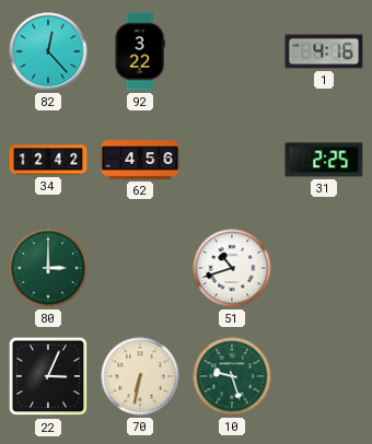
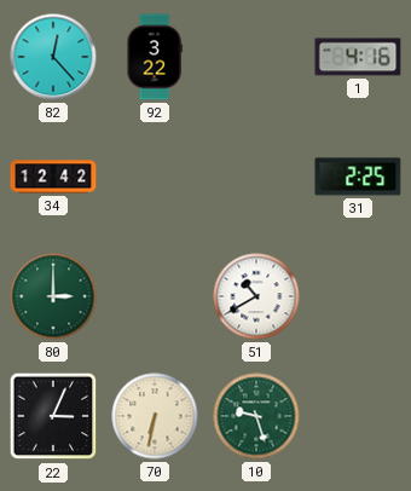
62: 4:56 -> none (140, 160)
51: 10:42 -> 10:40 (256, 296)
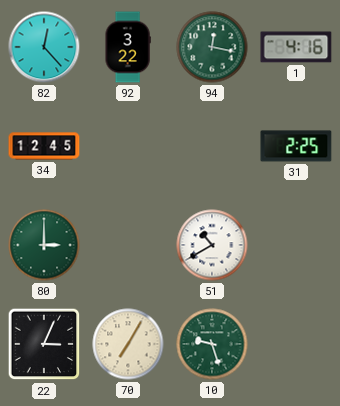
94: none -> 12:17 (212, 47)
34: 12:42 -> 12:45 (44, 146)
70: 6:32 -> 7:05 (128, 344)
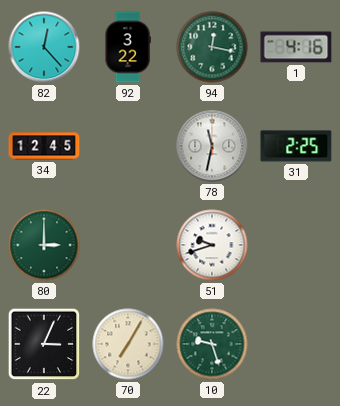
78: none -> 11:32 (212, 146)
51: 10:40 -> 9:42 (212, 245)
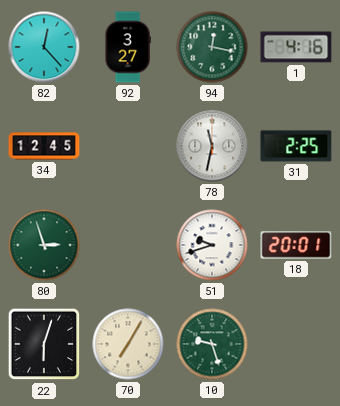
92: 3:22 -> 3:27 (128, 47)
80: 3:00 -> 2:57 (44, 245)
18: none -> 20:01 (296, 245)
22: 3:04 -> 6:03 (44, 344)
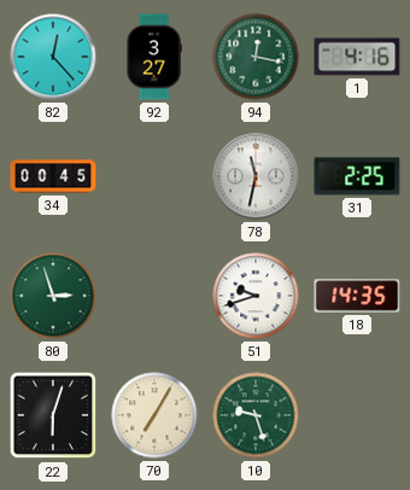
34: 12:45 -> 00:45 (53, 176)
18: 20:01 -> 14:35 (357, 296)
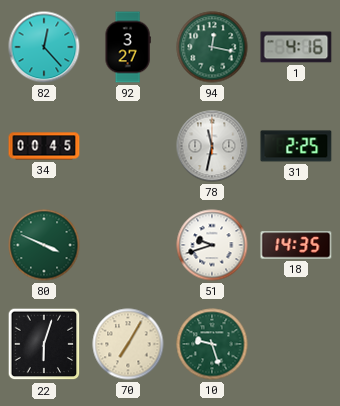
80: 2:57 -> 3:49 (44, 245)
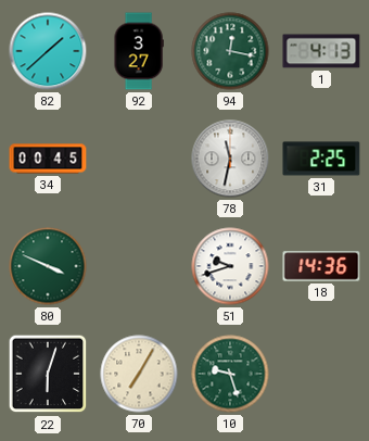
82: 12:23 -> 1:38 (48, 51)
1: 4:16 -> 4:13 (321, 51)
18: 14:35 -> 14:36 (321, 266)
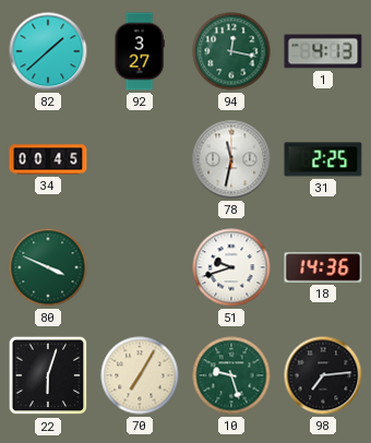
98: none -> 7:14 (323, 375)
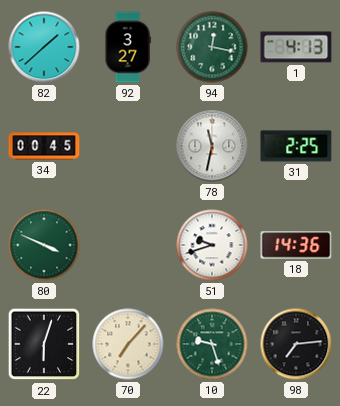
70: 7:05 -> 7:07 (128, 344)
